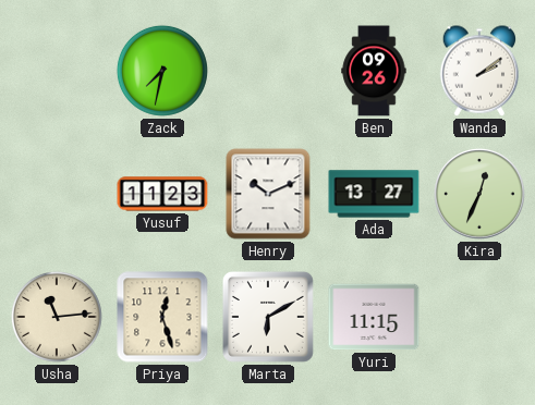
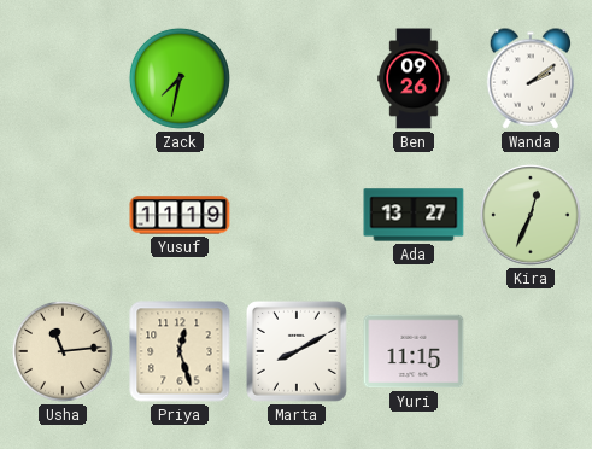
Yusuf: 11:23 -> 11:19 (180, 215)
Henry: 10:11 -> none (268, 194)
Marta: 6:10 -> 8:10 (297, 351)
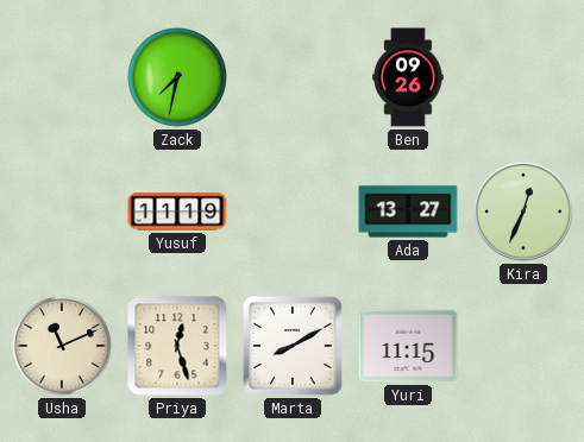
Wanda: 2:09 -> none (531, 78)
Usha: 11:14 -> 11:11 (62, 346)
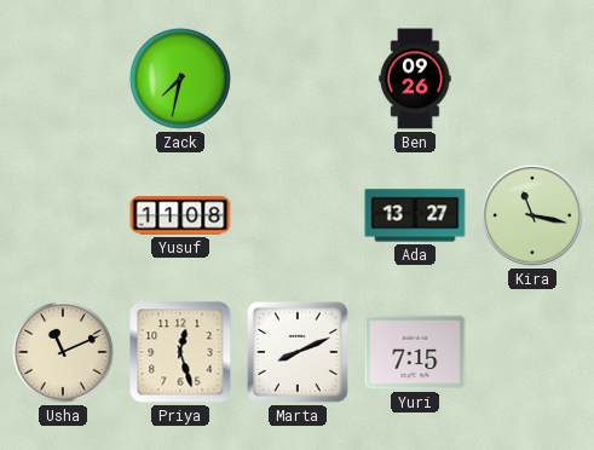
Yusuf: 11:19 -> 11:08 (180, 215)
Kira: 12:34 -> 11:17 (534, 217)
Marta: 8:10 -> 8:11 (298, 352)
Yuri: 11:15 -> 7:15 (415, 352)
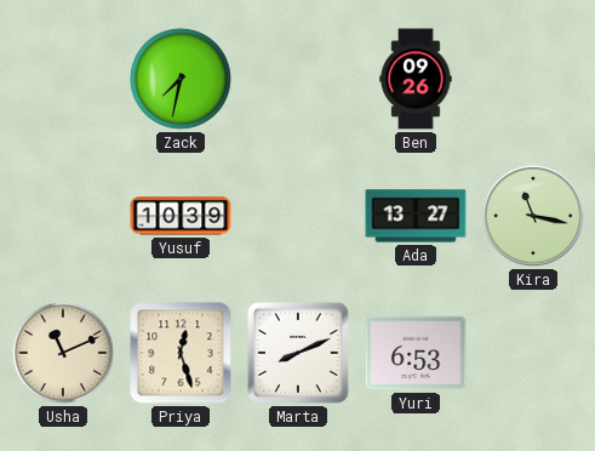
Yusuf: 11:08 -> 10:39 (181, 216)
Yuri: 7:15 -> 6:53 (416, 353)
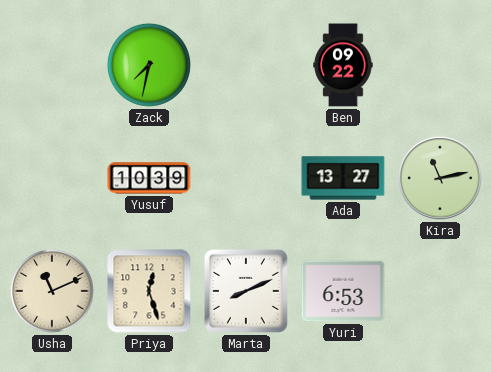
Ben: 09:26 -> 09:22 (343, 65)
Kira: 11:17 -> 11:13 (441, 179)
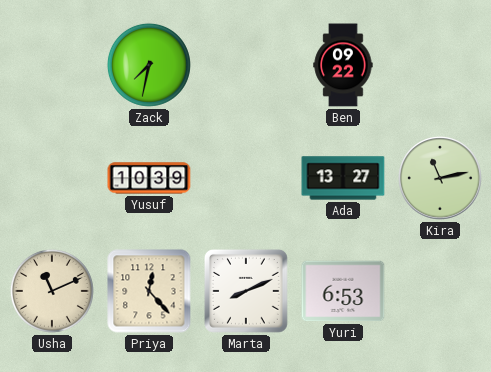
Priya: 12:27 -> 12:23 (149, 291)
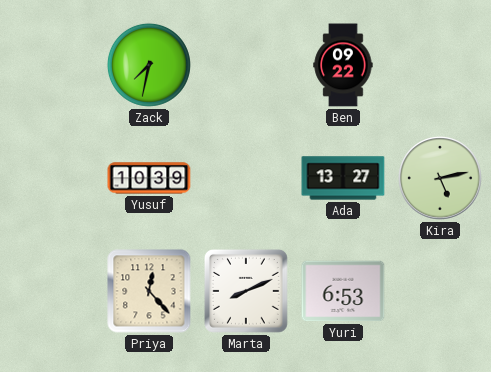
Kira: 11:13 -> 5:13 (441, 179)
Usha: 11:11 -> none (52, 291)
